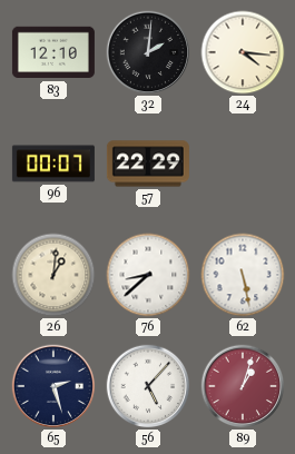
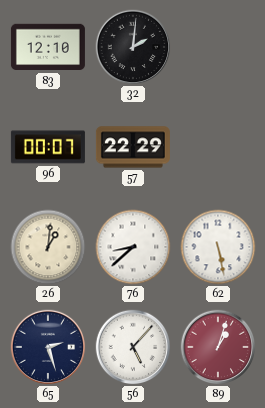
24: 4:16 -> none (243, 52)
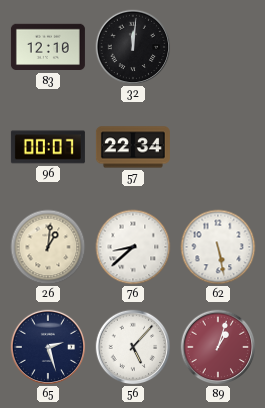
32: 2:01 -> 12:01 (133, 47)
57: 22:29 -> 22:34 (133, 147)
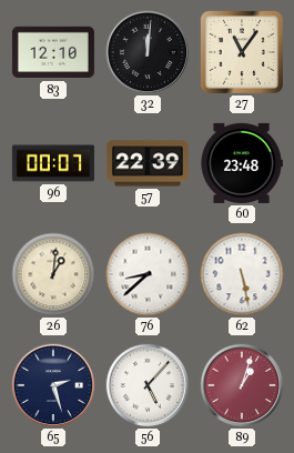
27: none -> 11:06 (242, 52)
57: 22:34 -> 22:39 (148, 163)
60: none -> 23:48 (242, 163)
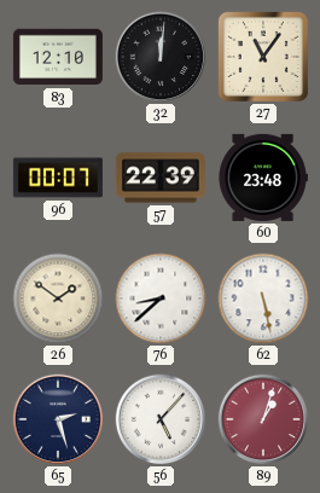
26: 1:01 -> 1:51 (58, 298)
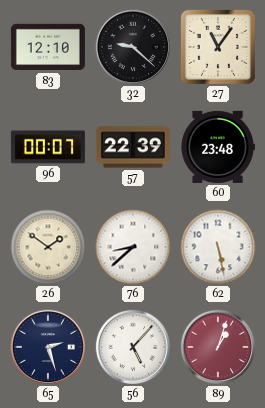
32: 12:01 -> 9:22 (133, 47)
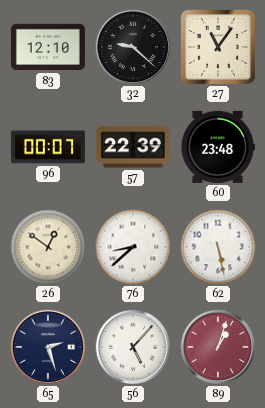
26: 1:51 -> 12:51 (48, 247)
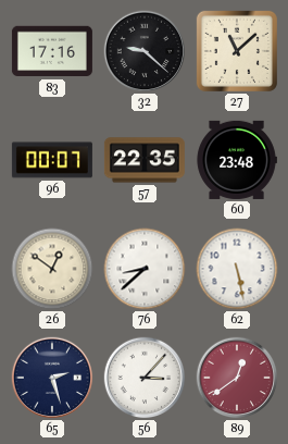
83: 12:10 -> 17:16 (52, 51)
27: 11:06 -> 11:08 (237, 51)
57: 22:39 -> 22:35 (145, 160)
56: 5:07 -> 3:07 (145, 378)
89: 1:03 -> 12:39 (237, 378)
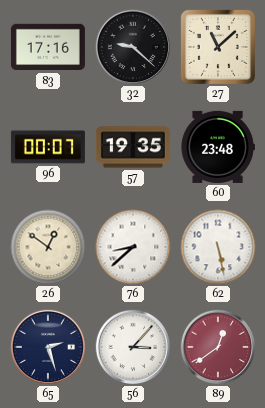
57: 22:35 -> 19:35 (133, 147)
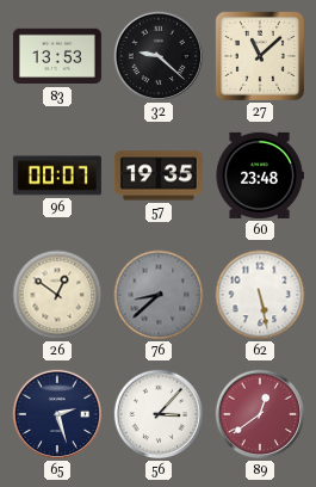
83: 17:16 -> 13:53 (57, 56)
76 dial: white -> grey (159, 295)
